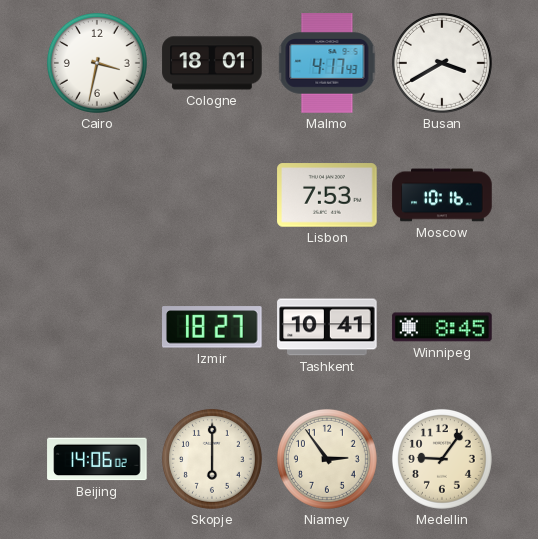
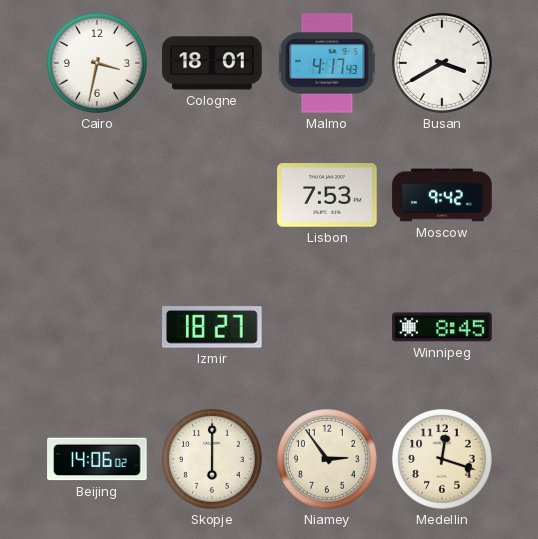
Moscow: 10:16 -> 9:42 (442, 195)
Tashkent: 10:41 -> none (327, 327)
Medellin: 9:06 -> 12:18 (442, 459)
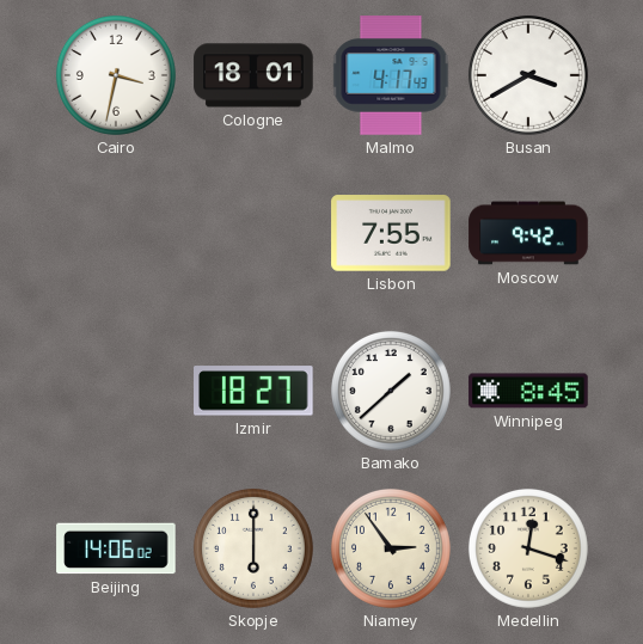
Lisbon: 7:53 -> 7:55 (391, 233)
Bamako: none -> 1:38 (391, 391)
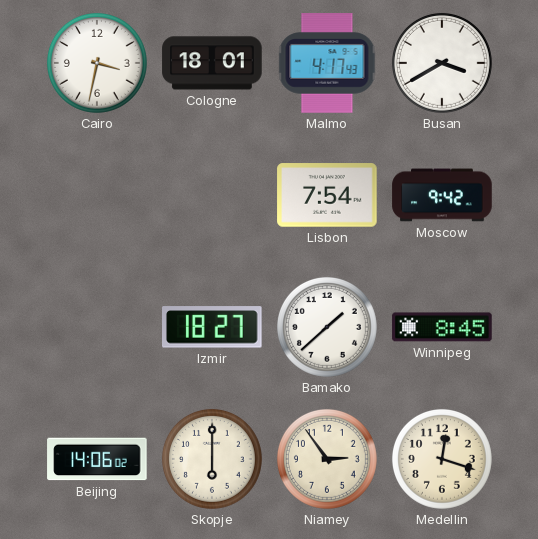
Lisbon: 7:55 -> 7:54 (327, 195)
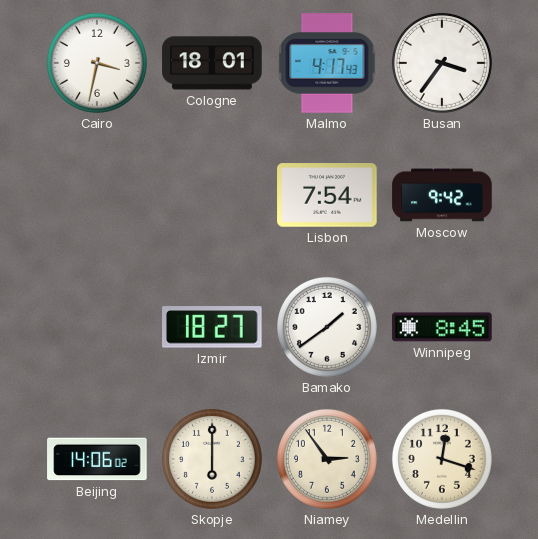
Busan: 3:40 -> 3:36 (442, 63)
Bamako: 1:38 -> 1:39 (327, 327)
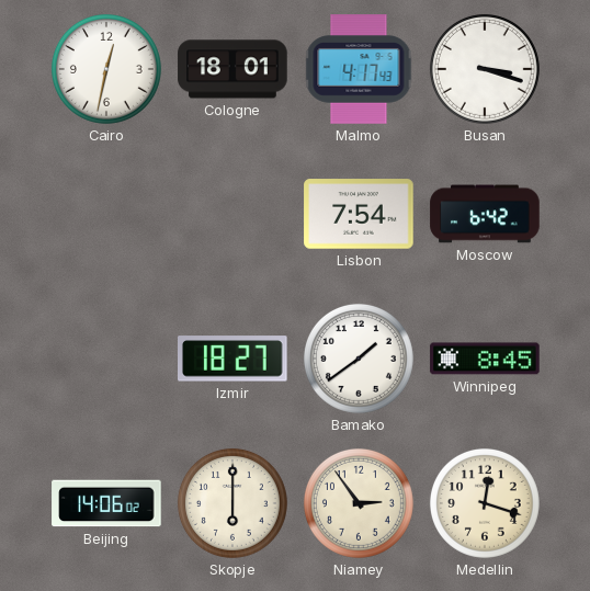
Cairo: 3:32 -> 12:32 (106, 69)
Busan: 3:36 -> 3:18 (485, 69)
Moscow: 9:42 -> 6:42 (485, 214)
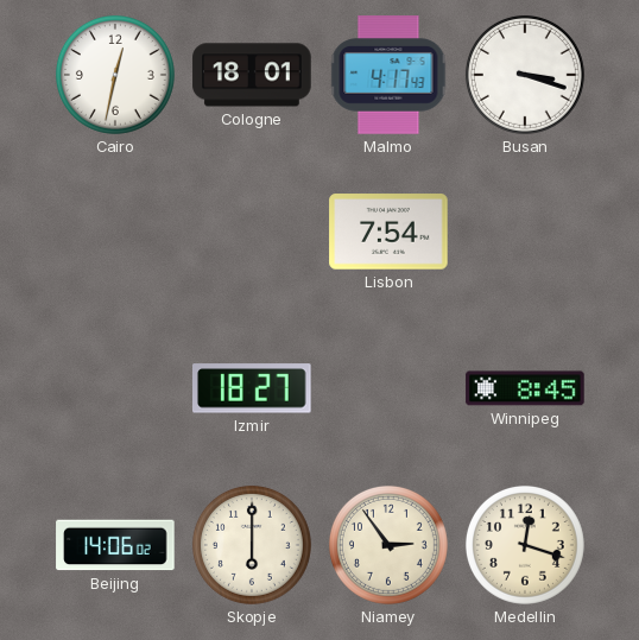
Moscow: 6:42 -> none (485, 214)
Bamako: 1:39 -> none (359, 359)
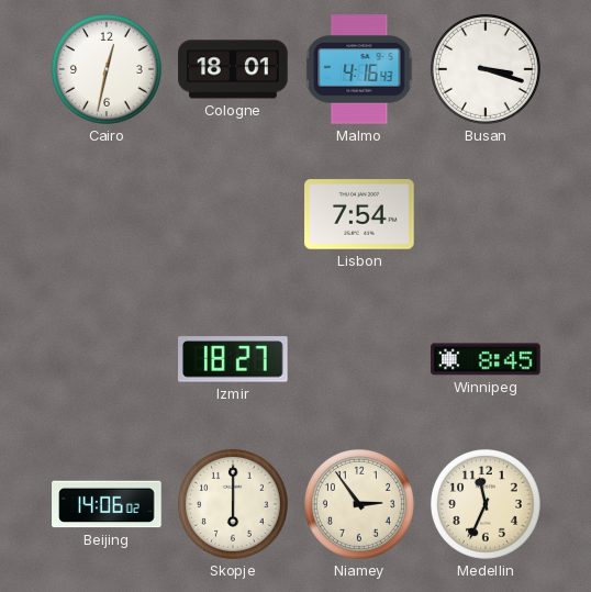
Malmo: 4:17 -> 4:16 (359, 69)
Medellin: 12:18 -> 11:34 (486, 504)
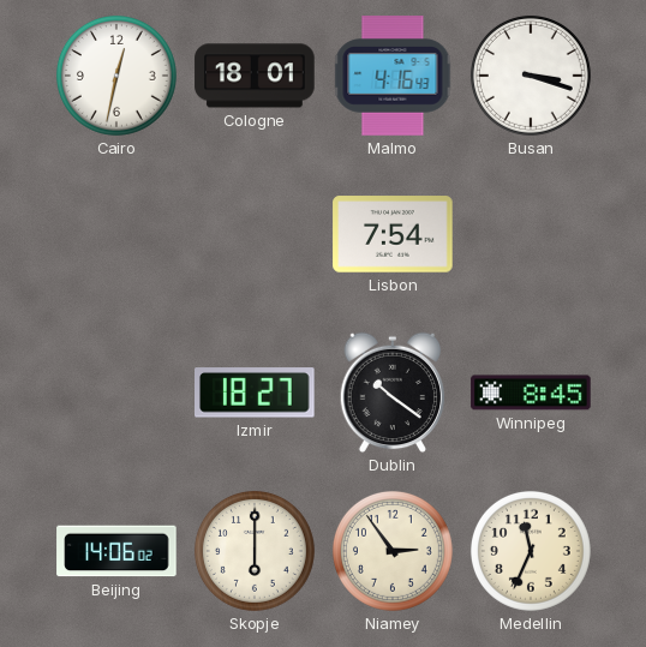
Dublin: none -> 10:21 (393, 393)
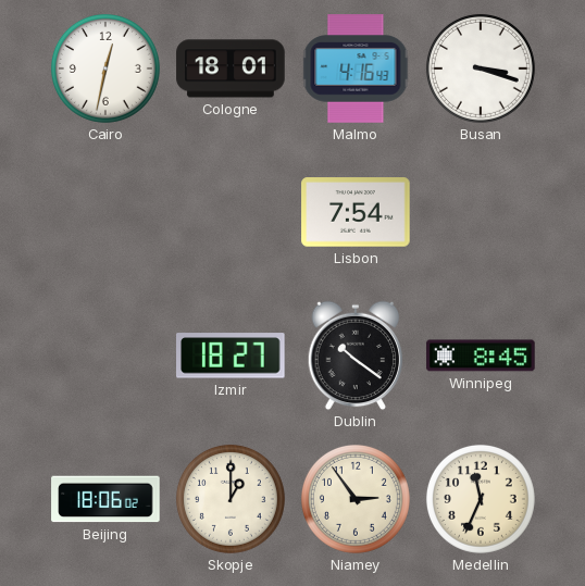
Beijing: 14:06 -> 18:06 (105, 499)
Skopje: 6:00 -> 1:00 (231, 499)
